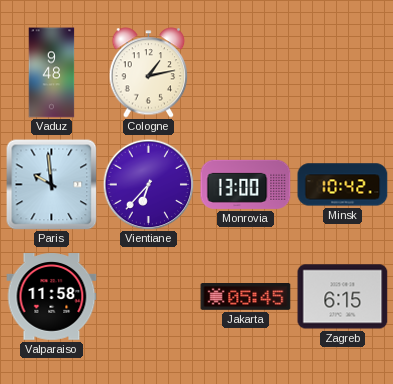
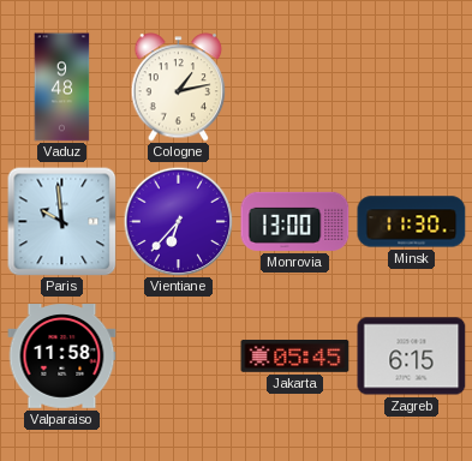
Minsk: 10:42 -> 11:30 (412, 222)
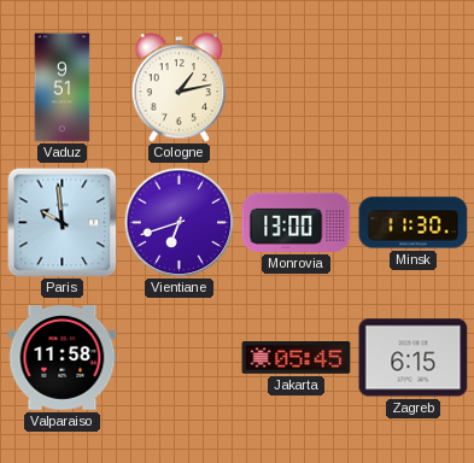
Vaduz: 9:48 -> 9:51 (63, 88)
Vientiane: 6:37 -> 6:42 (179, 222)
